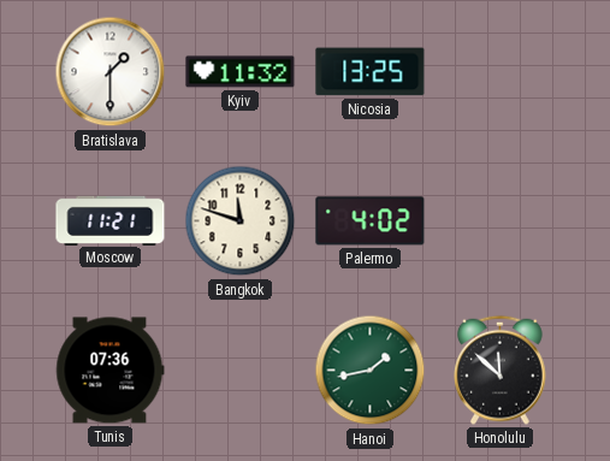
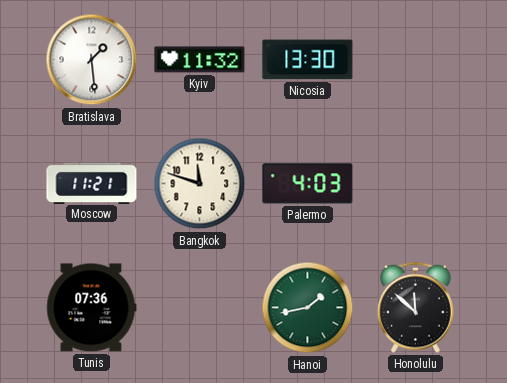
Bratislava: 1:30 -> 1:29 (92, 60)
Nicosia: 13:25 -> 13:30 (308, 60)
Palermo: 4:02 -> 4:03 (308, 184)
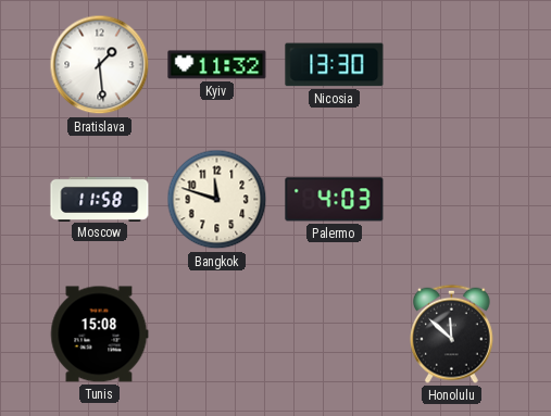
Moscow: 11:21 -> 11:58 (100, 199)
Tunis: 07:36 -> 15:08 (99, 335)
Hanoi: 1:43 -> none (308, 308)
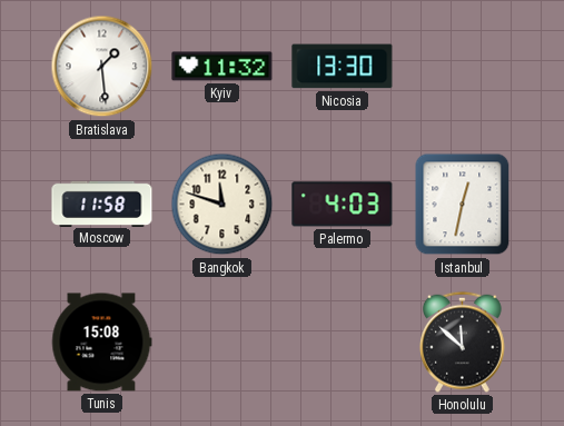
Istanbul: none -> 12:32 (463, 205)
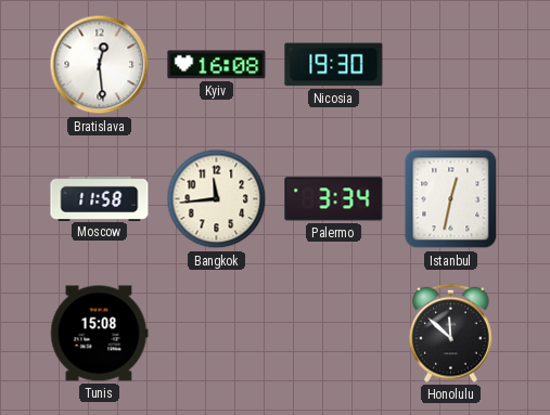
Bratislava: 1:29 -> 12:29 (100, 65)
Kyiv: 11:32 -> 16:08 (217, 65)
Nicosia: 13:30 -> 19:30 (334, 65)
Bangkok: 11:48 -> 11:44 (217, 199)
Palermo: 4:03 -> 3:34 (334, 199)
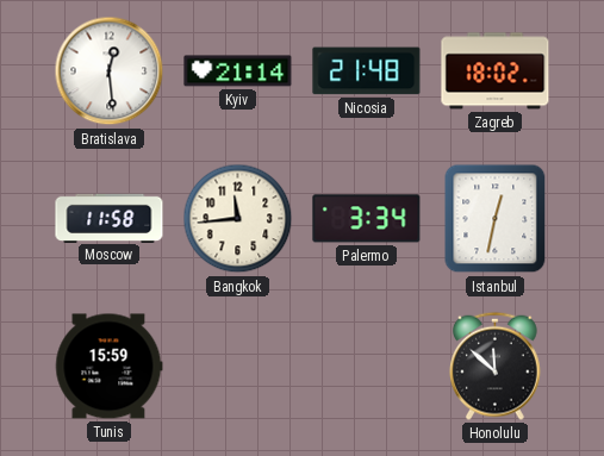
Kyiv: 16:08 -> 21:14 (238, 71)
Nicosia: 19:30 -> 21:48 (367, 71)
Zagreb: none -> 18:02 (496, 71)
Tunis: 15:08 -> 15:59 (108, 367)
